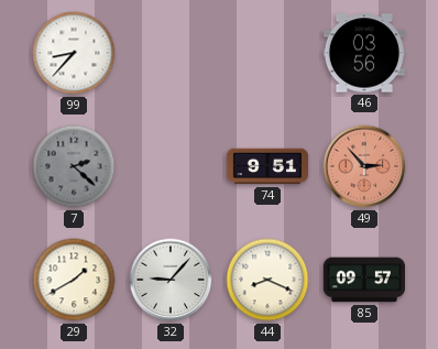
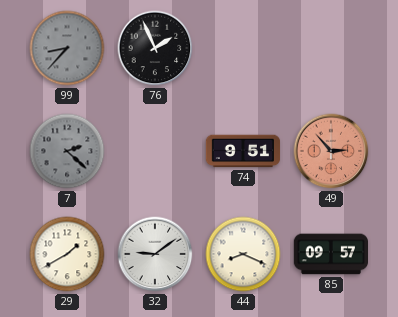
99 dial: white -> grey (67, 48)
76: none -> 1:56 (155, 48)
46: 03:56 -> none (363, 53)
32: 9:07 -> 9:09 (155, 254)
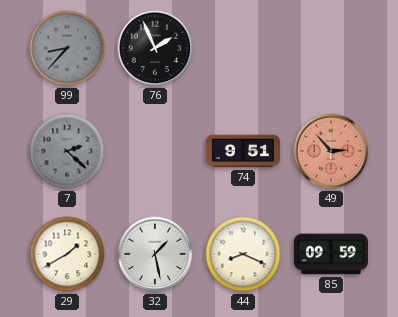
32: 9:09 -> 1:28 (155, 254)
85: 09:57 -> 09:59 (331, 254)
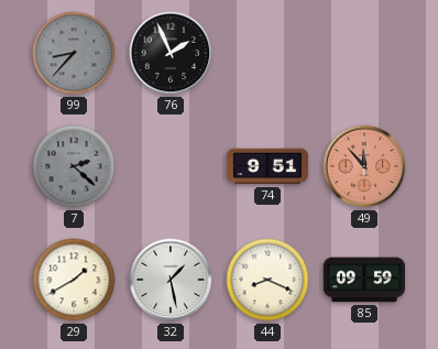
49: 2:53 -> 11:53 (364, 166)
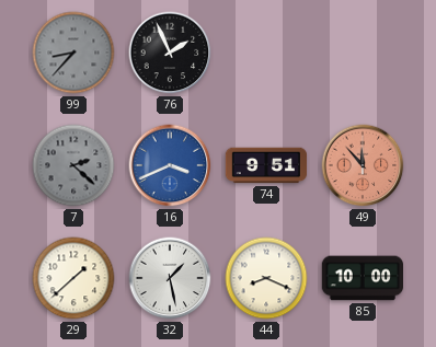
16: none -> 3:41 (170, 165)
29: 1:40 -> 1:38 (73, 278)
85: 09:59 -> 10:00 (363, 278)
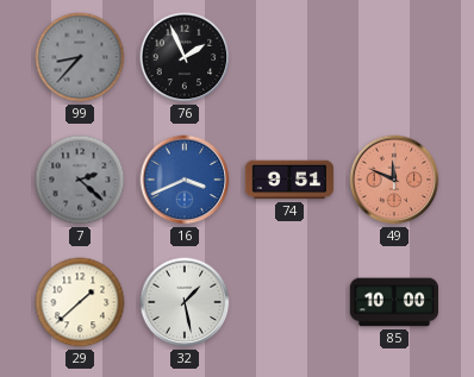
49: 11:53 -> 11:49 (394, 180)
44: 8:19 -> none (266, 278)
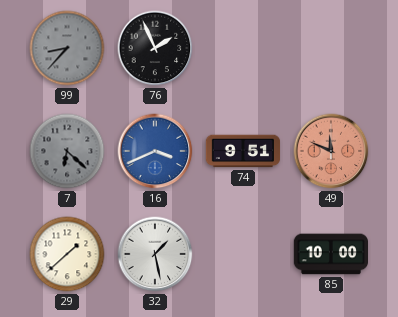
7: 2:22 -> 6:22 (67, 151)
